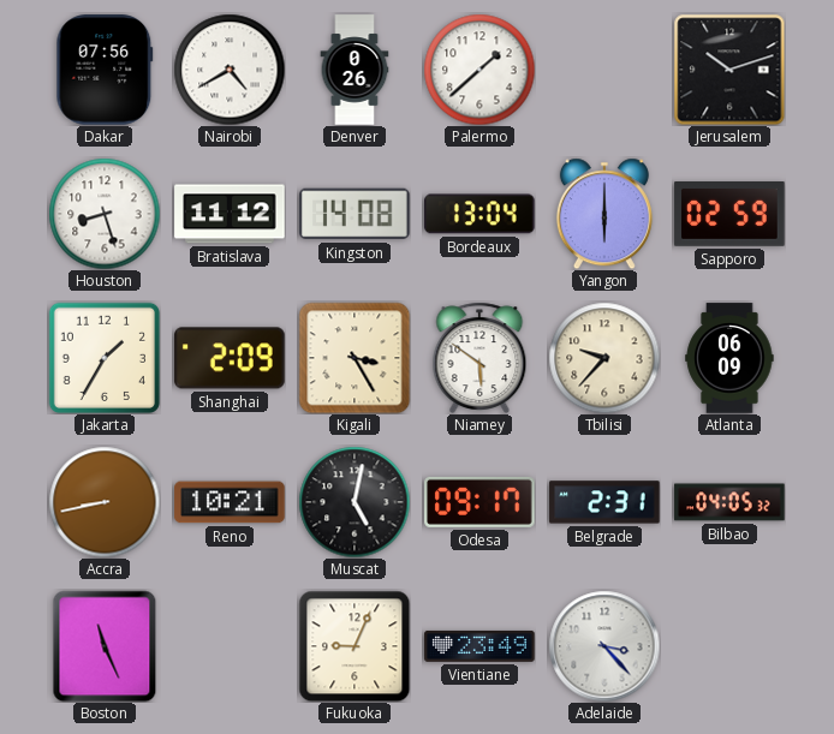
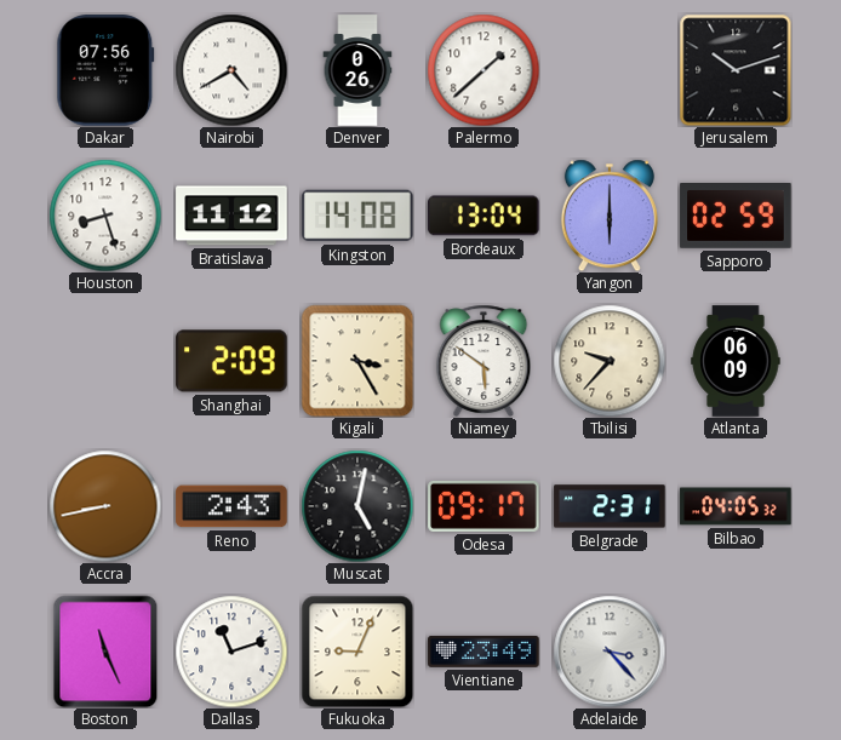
Jakarta: 1:35 -> none (105, 358)
Reno: 10:21 -> 2:43 (231, 506)
Dallas: none -> 11:12 (231, 652)
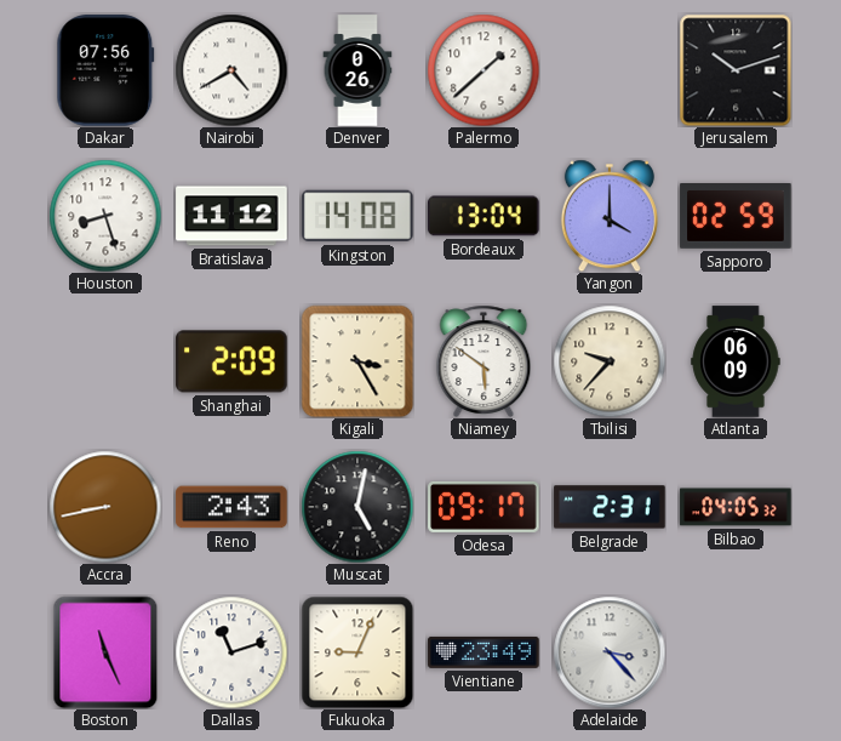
Yangon: 6:00 -> 4:00 (610, 216)
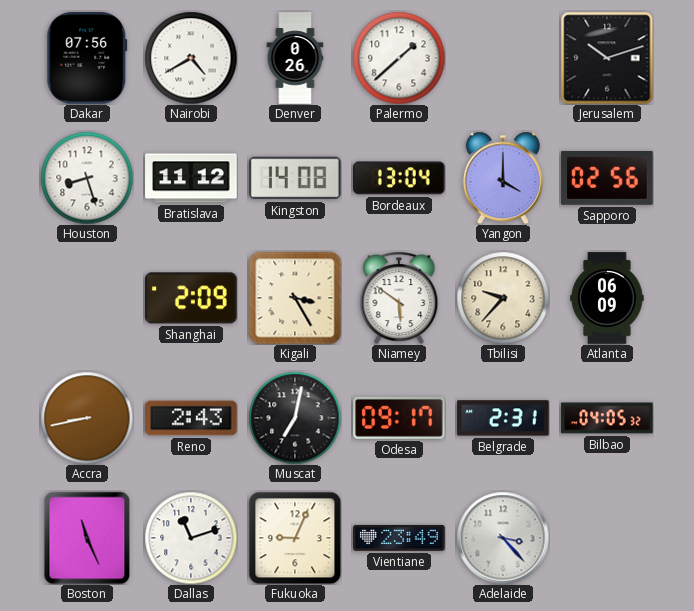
Sapporo: 02:59 -> 02:56 (607, 179)
Muscat: 5:02 -> 7:02 (295, 418)
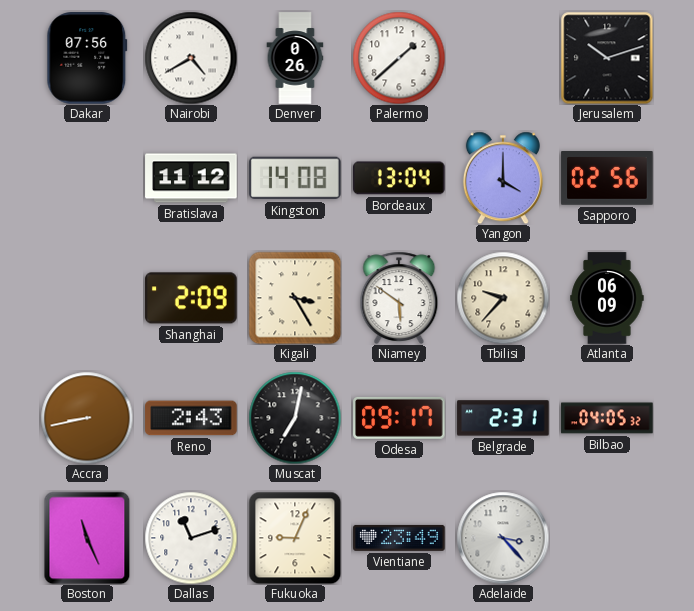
Houston: 8:27 -> none (87, 178)
